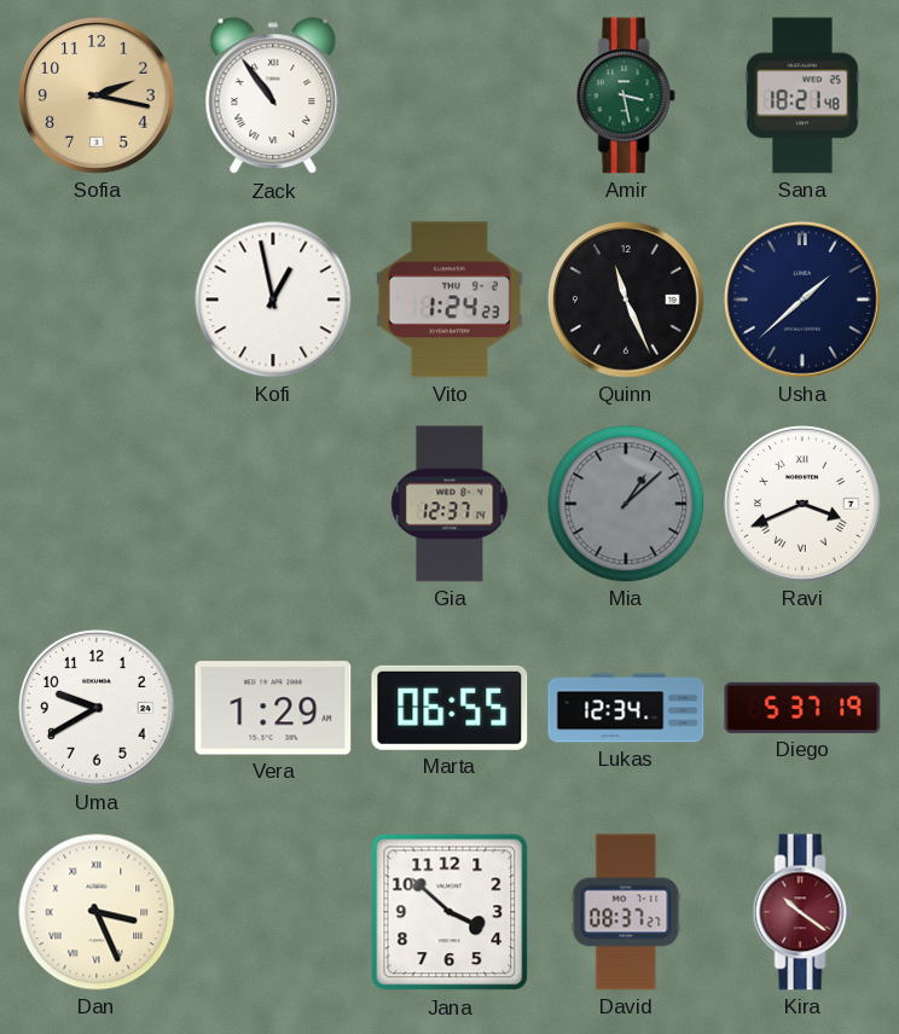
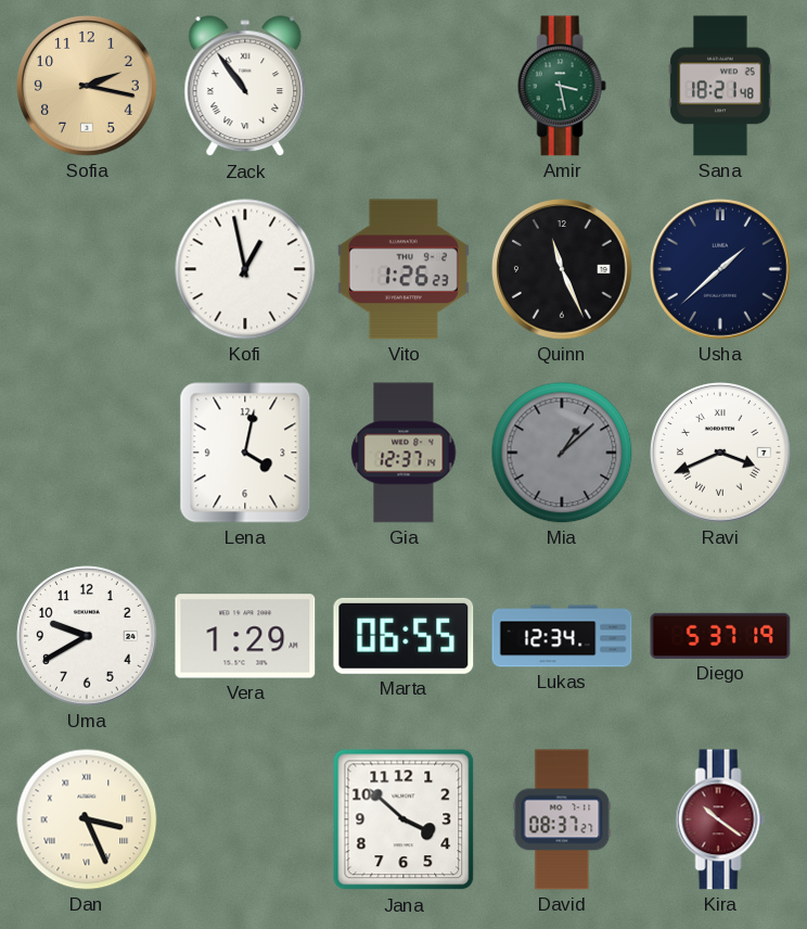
Vito: 1:24 -> 1:26 (403, 269)
Lena: none -> 4:02 (245, 453)
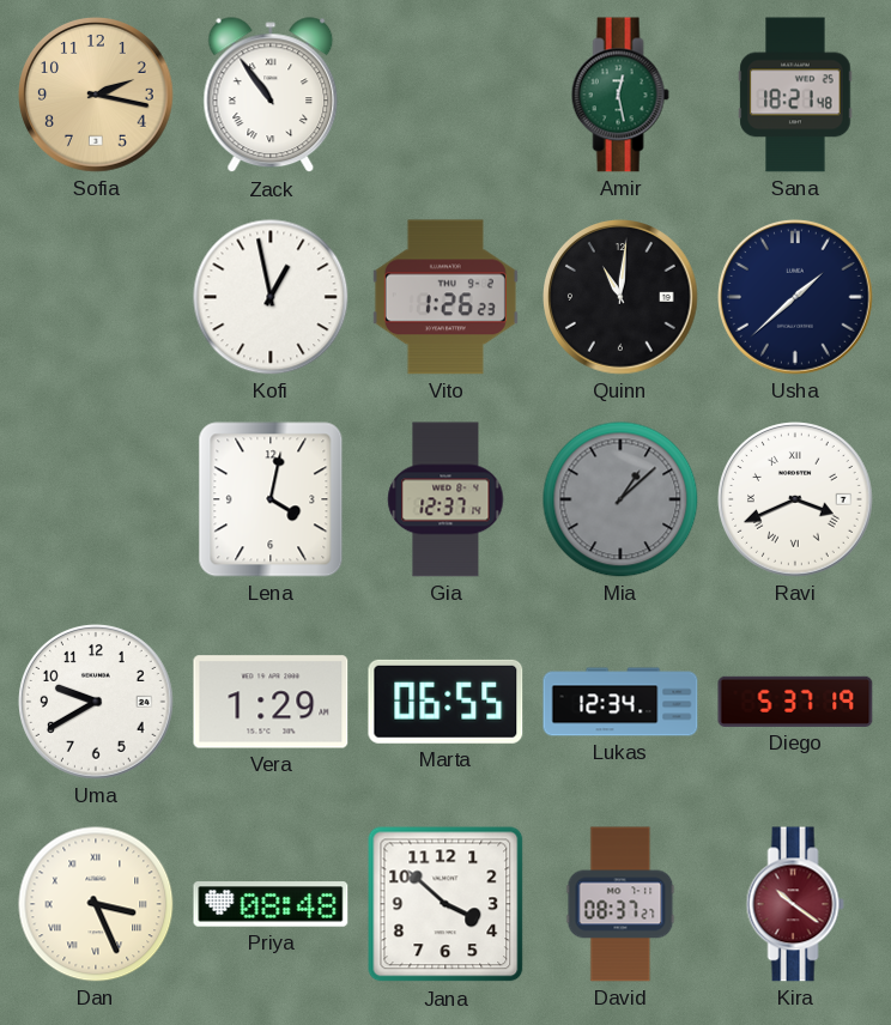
Amir: 3:28 -> 12:28 (620, 95)
Quinn: 11:26 -> 11:01 (622, 297)
Priya: none -> 08:48 (271, 904)
